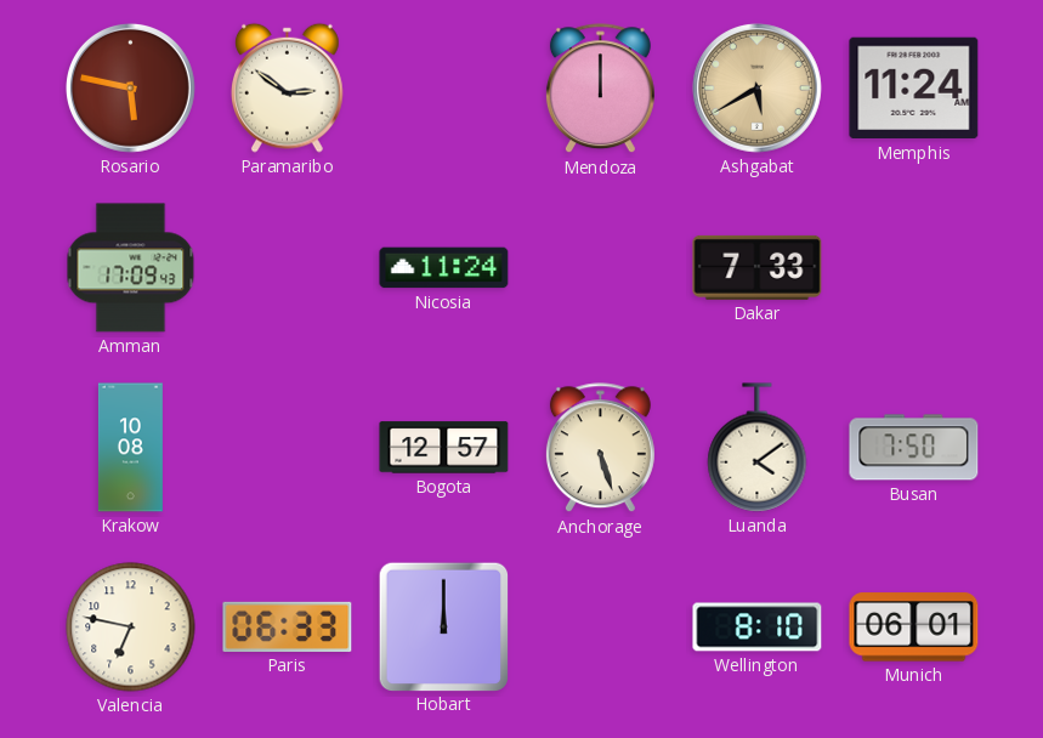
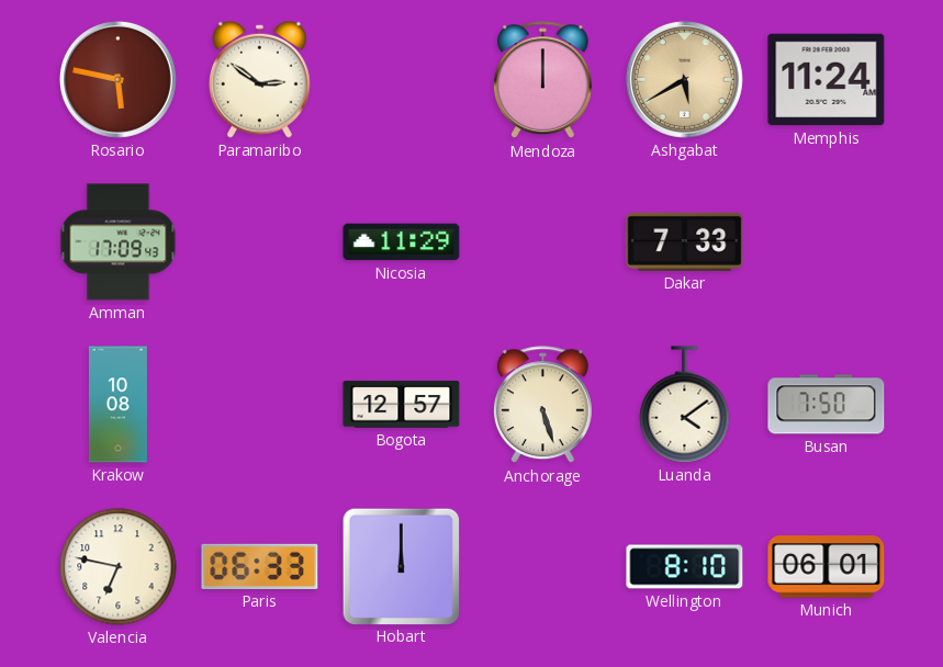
Nicosia: 11:24 -> 11:29 (402, 242)
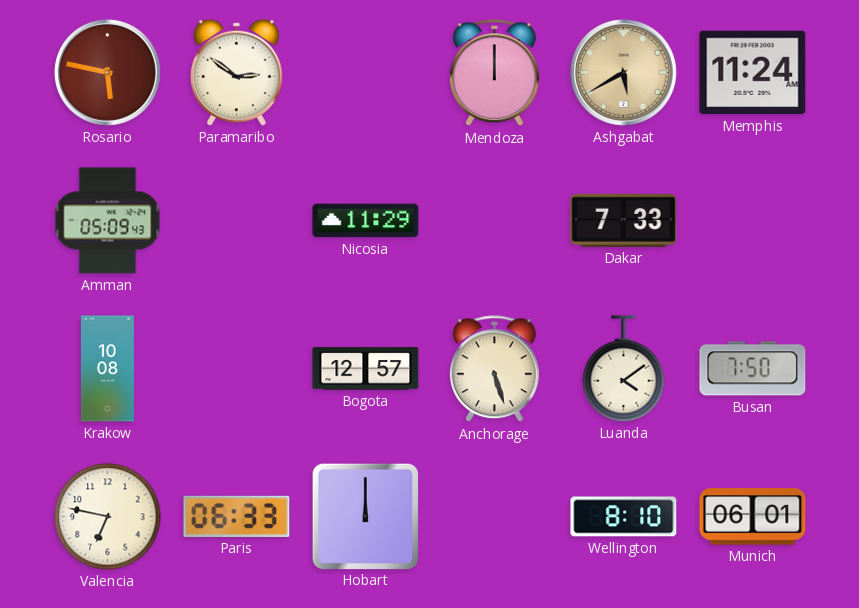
Amman: 17:09 -> 05:09 (108, 221)
